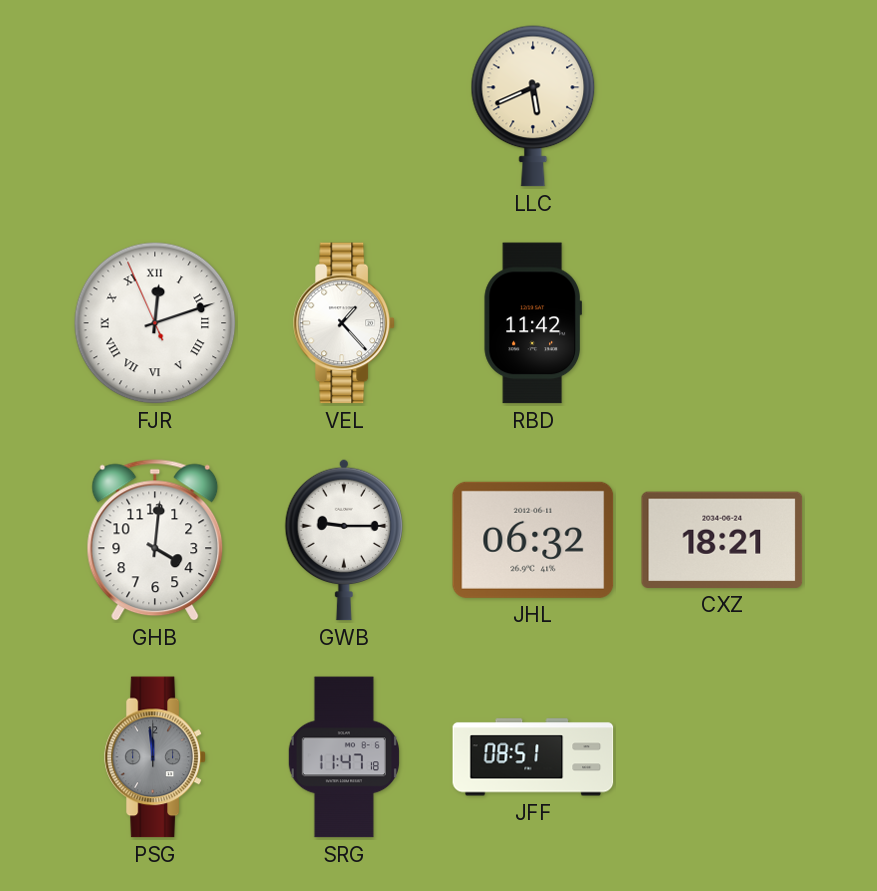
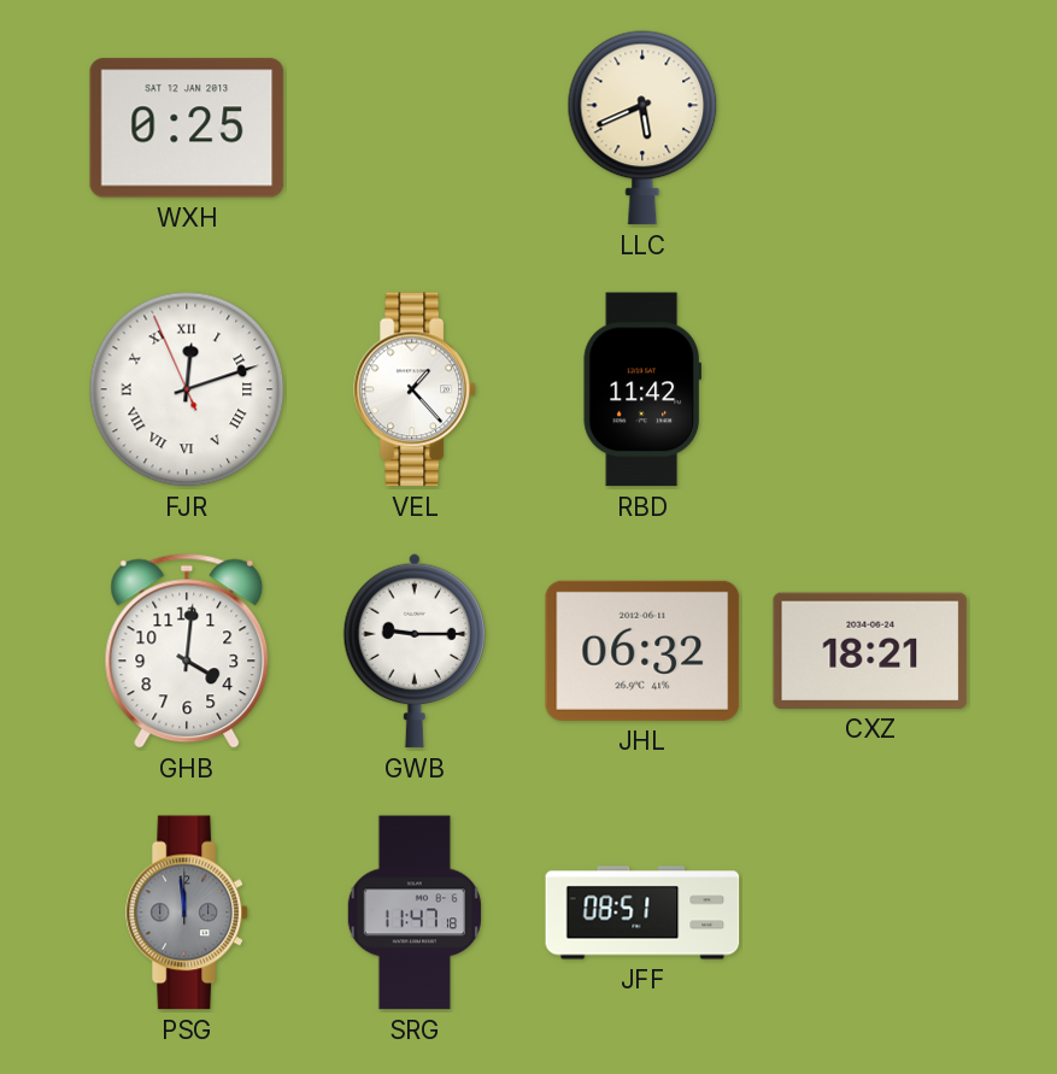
WXH: none -> 0:25 (187, 128)
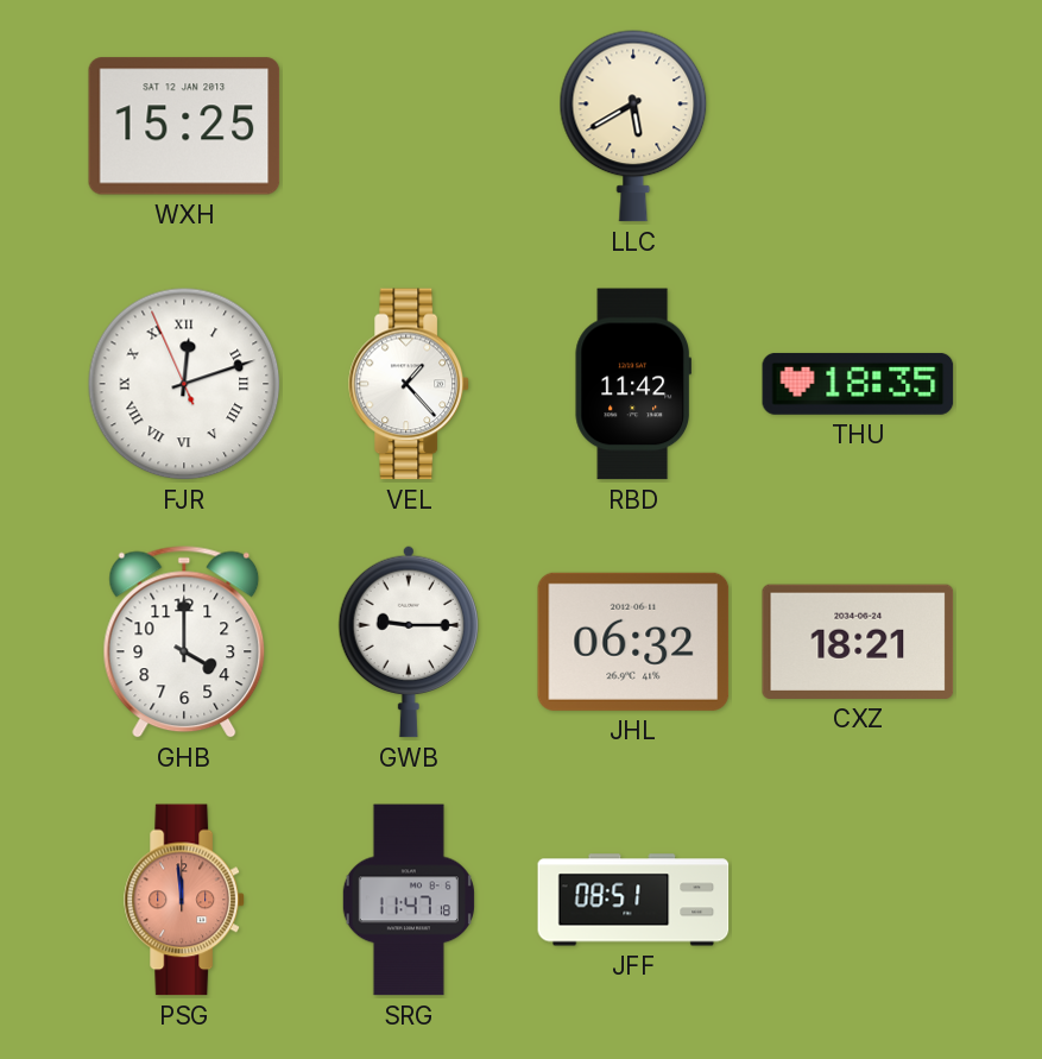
WXH: 0:25 -> 15:25 (184, 126)
LLC: 5:41 -> 5:40 (633, 126)
THU: none -> 18:35 (858, 384)
GHB: 4:01 -> 4:00 (184, 642)
PSG dial: grey -> salmon (184, 900)
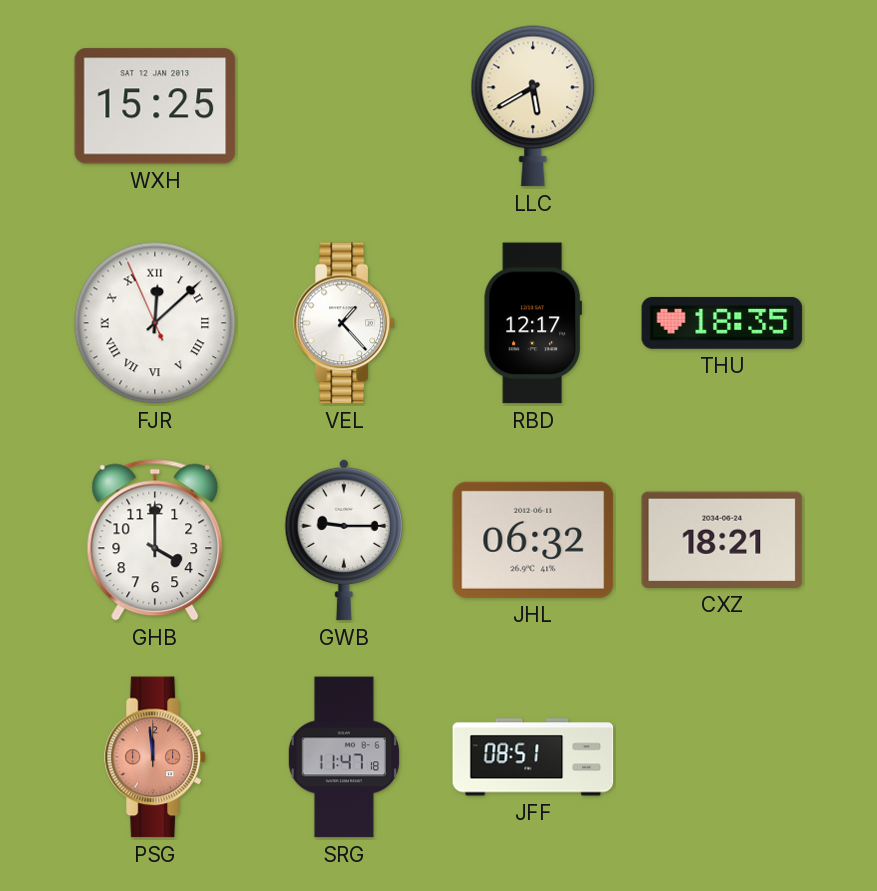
FJR: 12:11 -> 12:07 (155, 323)
RBD: 11:42 -> 12:17 (532, 323)
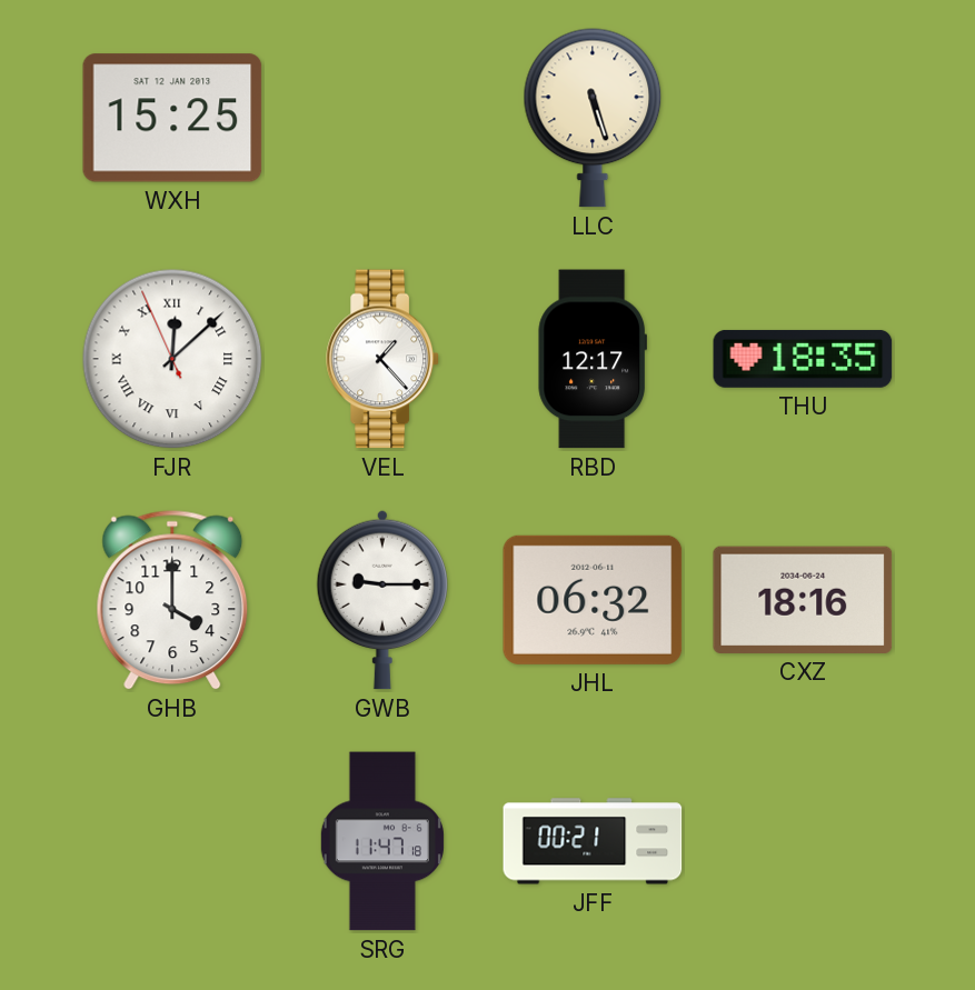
LLC: 5:40 -> 5:27 (593, 118)
CXZ: 18:21 -> 18:16 (803, 600)
PSG: 11:59 -> none (155, 757)
JFF: 08:51 -> 00:21 (593, 841)
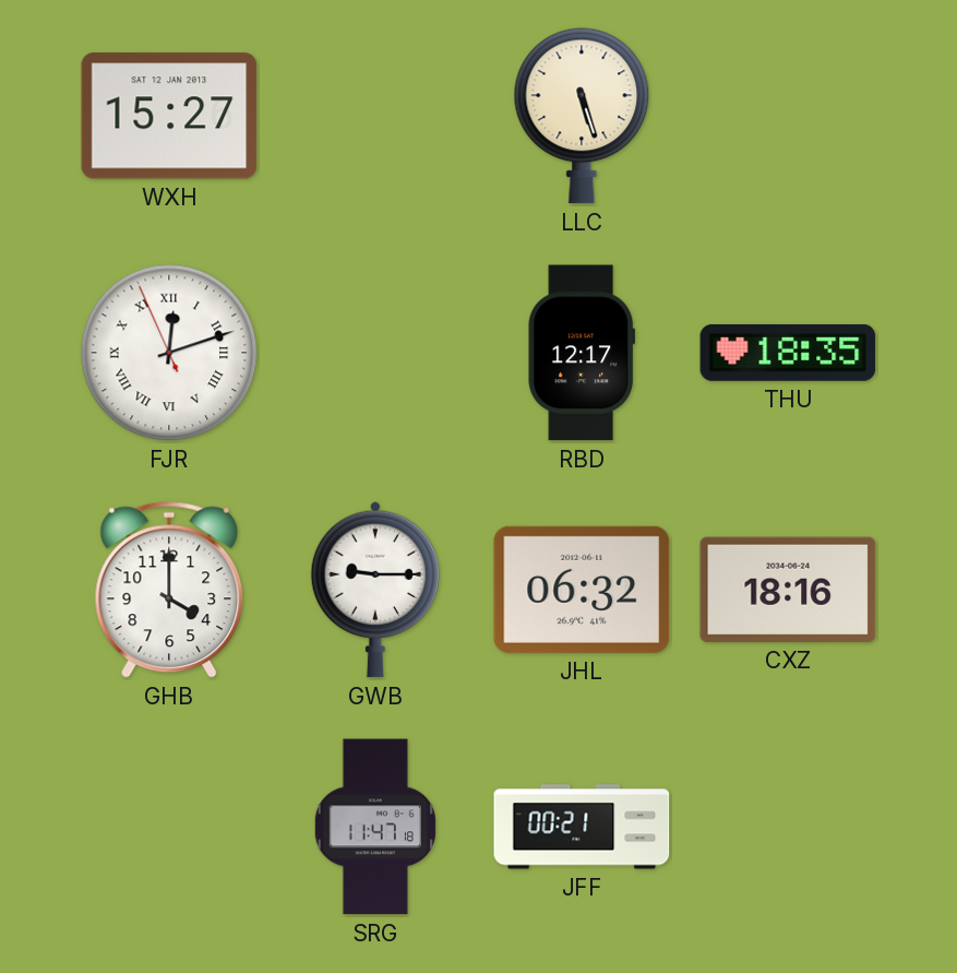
WXH: 15:25 -> 15:27 (169, 116)
FJR: 12:07 -> 12:11 (169, 353)
VEL: 1:23 -> none (382, 359)
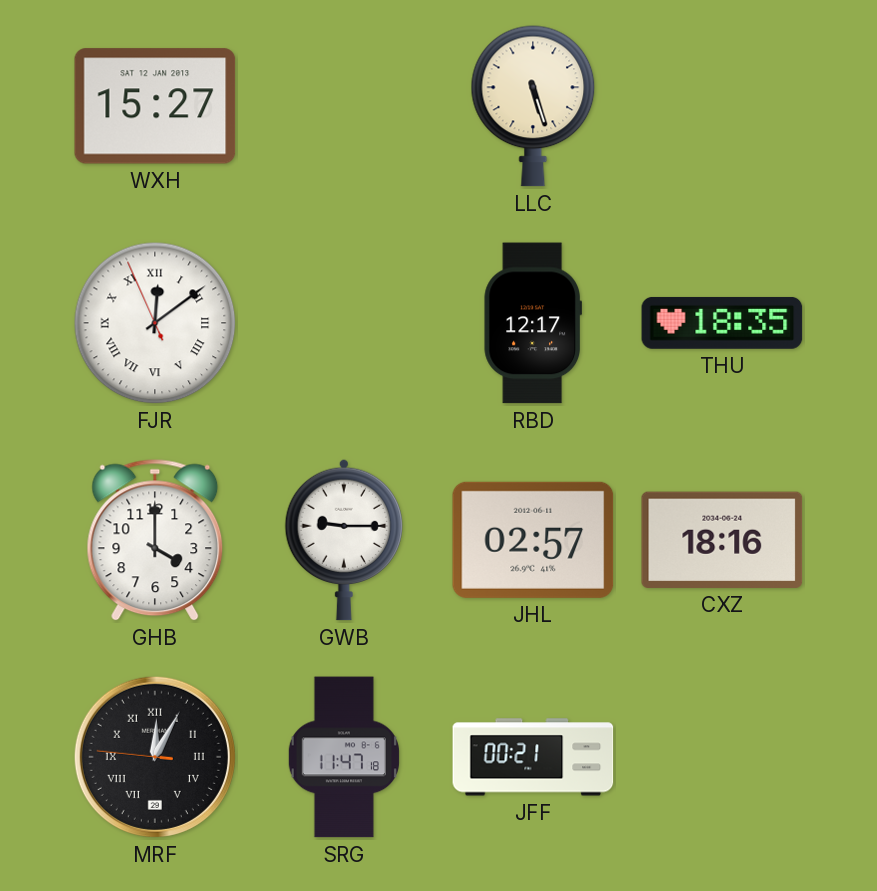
FJR: 12:11 -> 12:08 (155, 323)
JHL: 06:32 -> 02:57 (533, 540)
MRF: none -> 12:04 (155, 757)
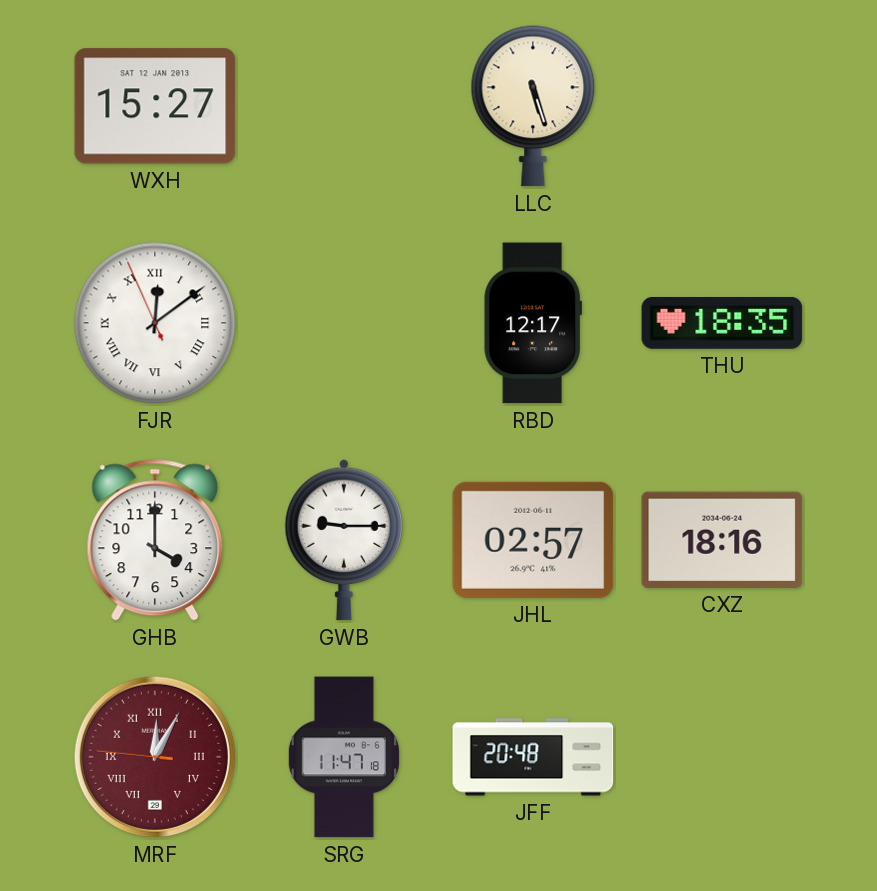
MRF dial: black -> burgundy (155, 757)
JFF: 00:21 -> 20:48 (533, 757)
